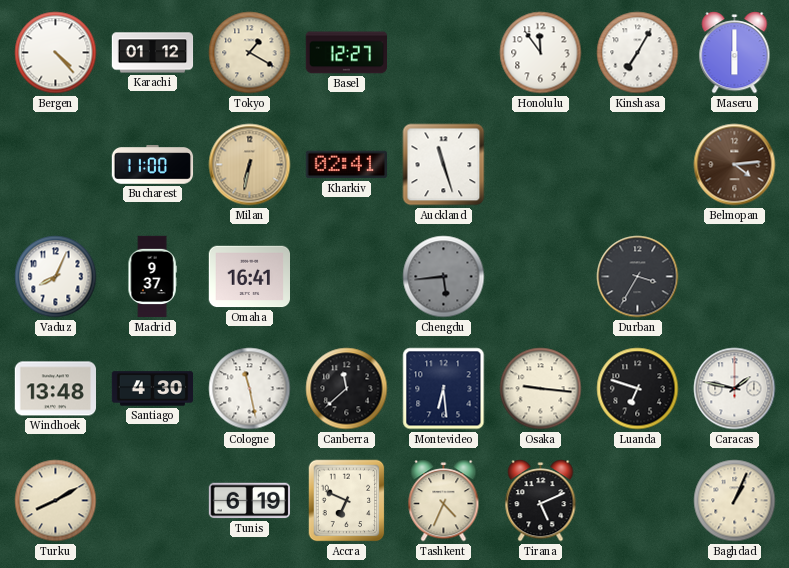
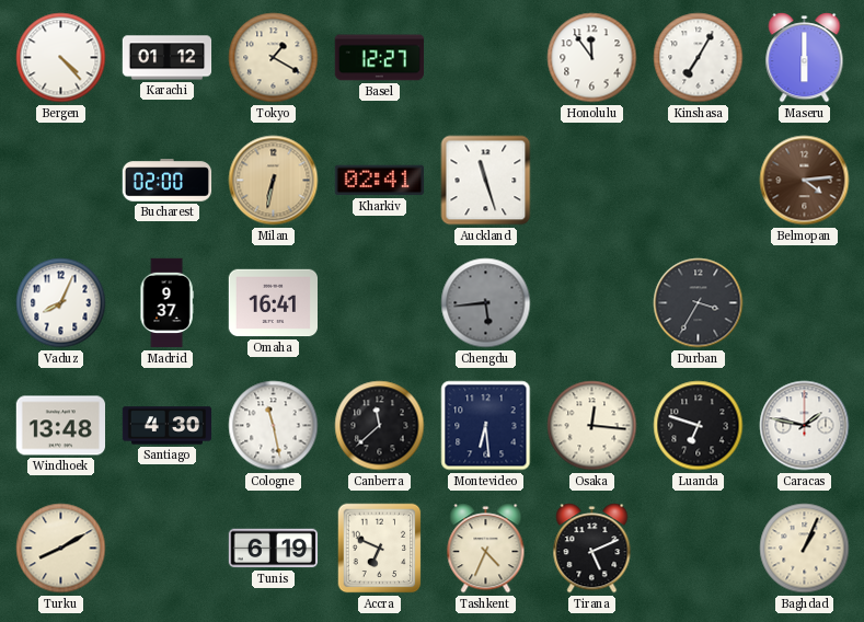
Bucharest: 11:00 -> 02:00 (168, 181)
Osaka: 9:16 -> 12:16 (592, 426)
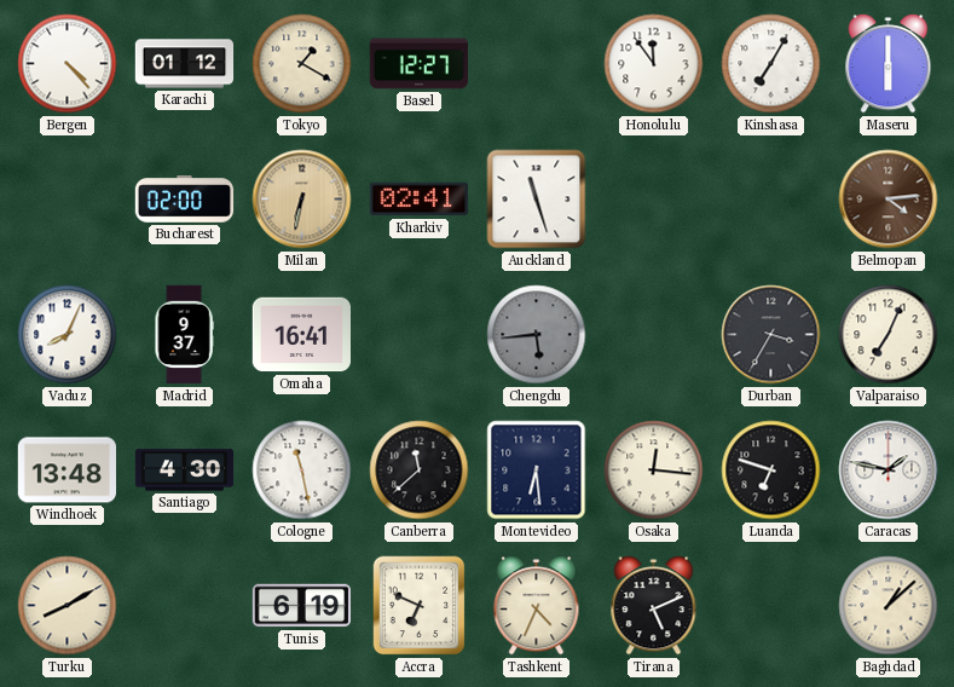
Valparaiso: none -> 7:04 (889, 335)
Baghdad: 1:04 -> 1:08 (889, 606)
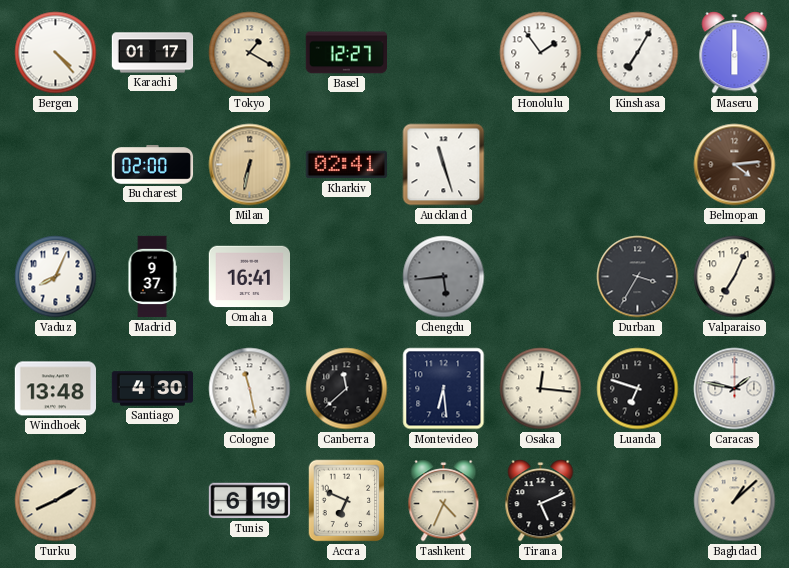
Karachi: 01:12 -> 01:17 (153, 53)
Honolulu: 11:54 -> 1:54 (541, 53)
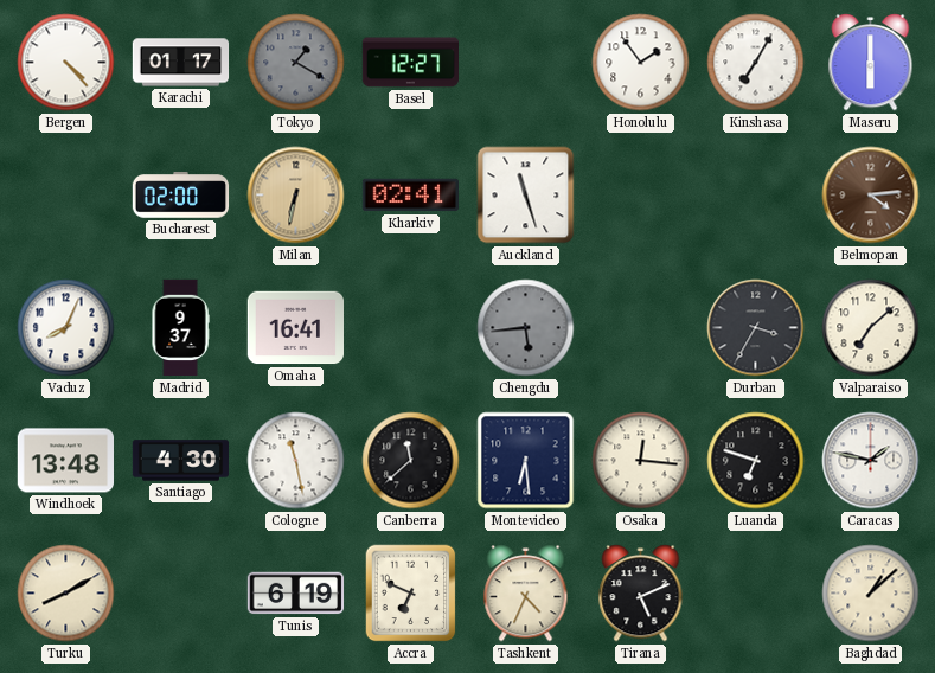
Tokyo dial: cream -> grey (296, 63)
Valparaiso: 7:04 -> 7:08 (871, 328)
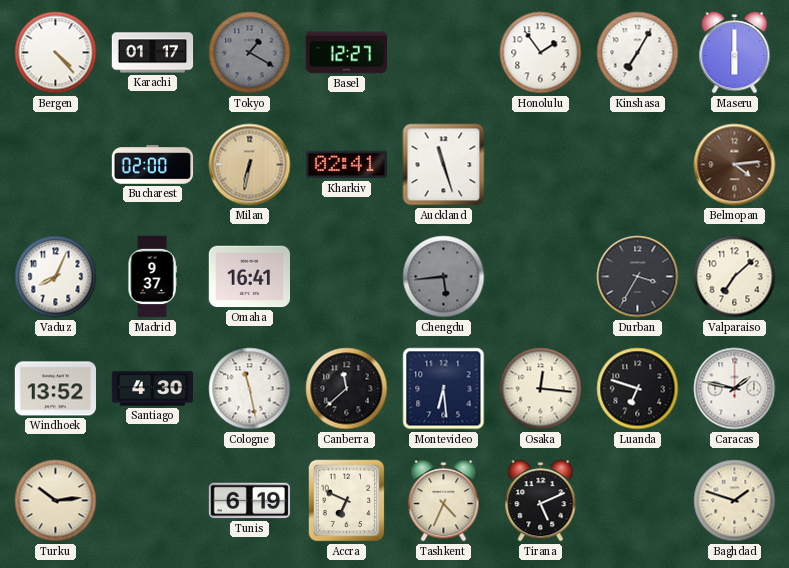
Windhoek: 13:48 -> 13:52 (55, 389)
Turku: 8:10 -> 10:14 (56, 501)
Baghdad: 1:08 -> 1:48 (735, 501)
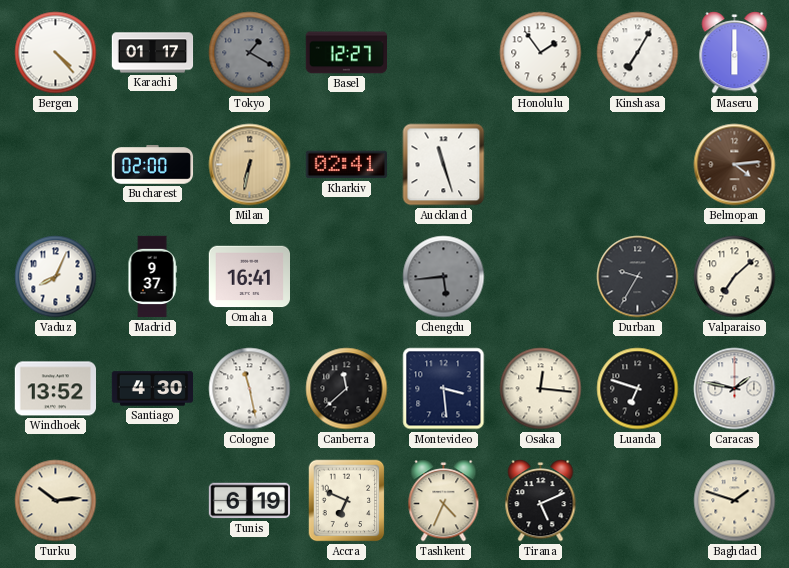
Durban: 3:35 -> 9:35 (638, 277)
Montevideo: 6:29 -> 3:29 (444, 389)
